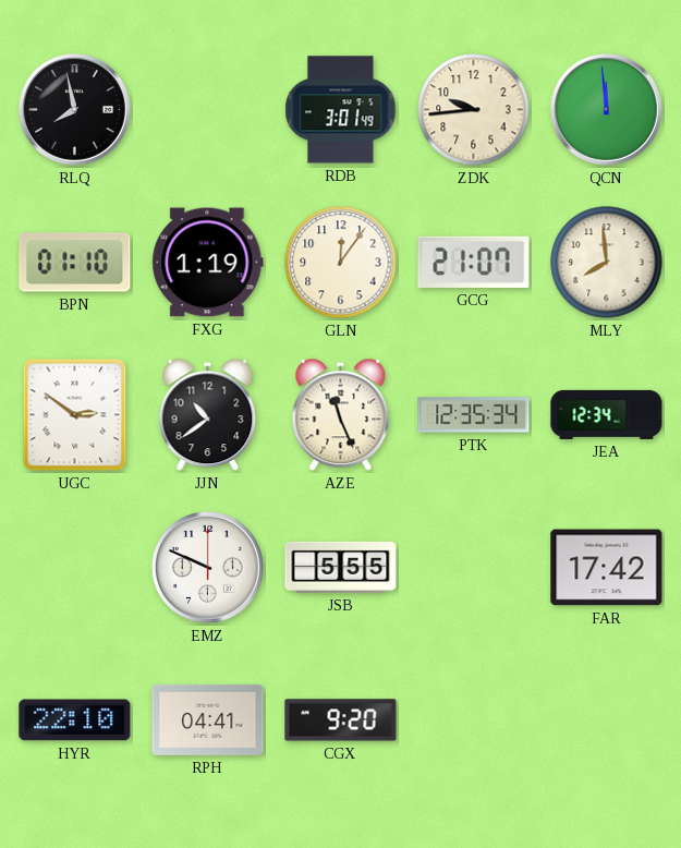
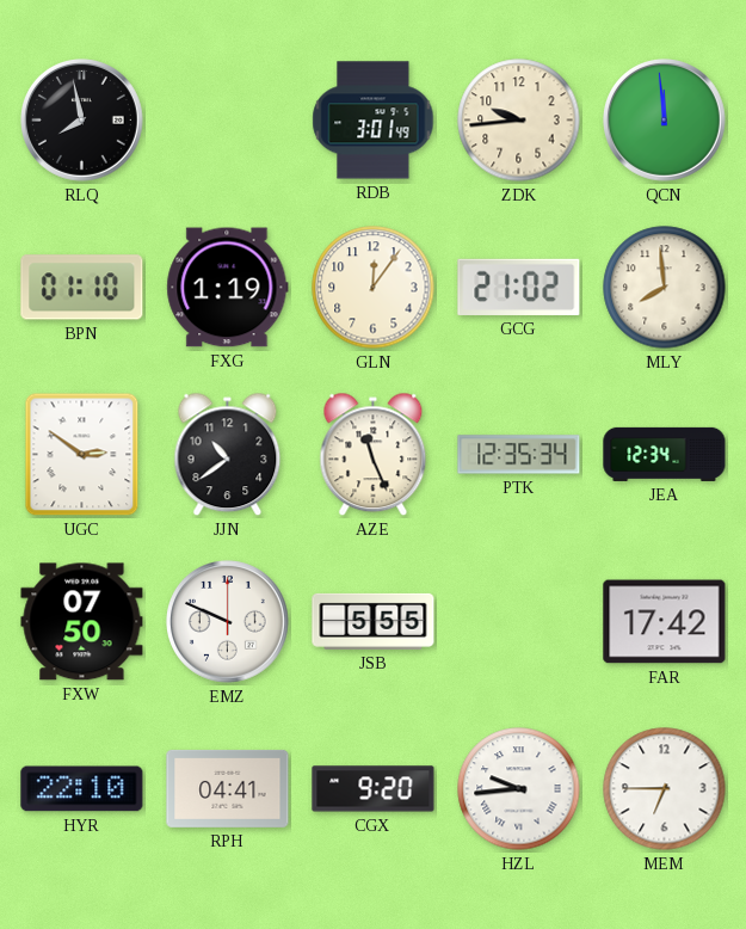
GCG: 21:07 -> 21:02 (519, 287)
FXW: none -> 07:50 (82, 622)
HZL: none -> 9:44 (519, 789)
MEM: none -> 6:45 (665, 789)
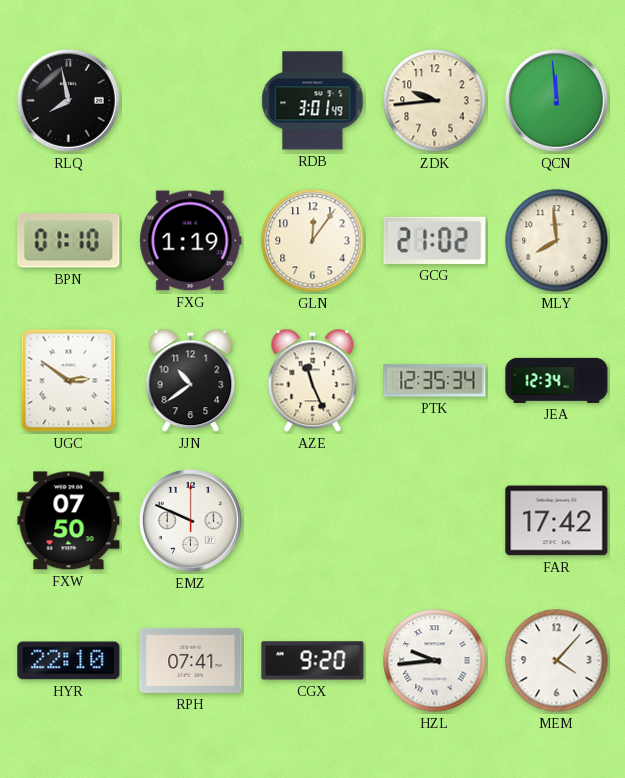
JSB: 5:55 -> none (374, 621)
RPH: 04:41 -> 07:41 (191, 660)
MEM: 6:45 -> 4:07 (557, 661)
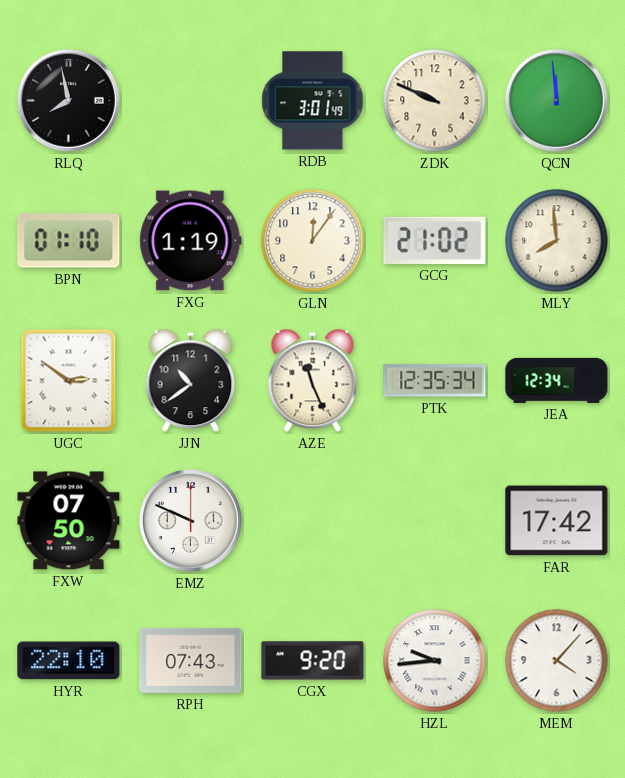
ZDK: 9:44 -> 9:49 (435, 101)
RPH: 07:41 -> 07:43 (191, 660)
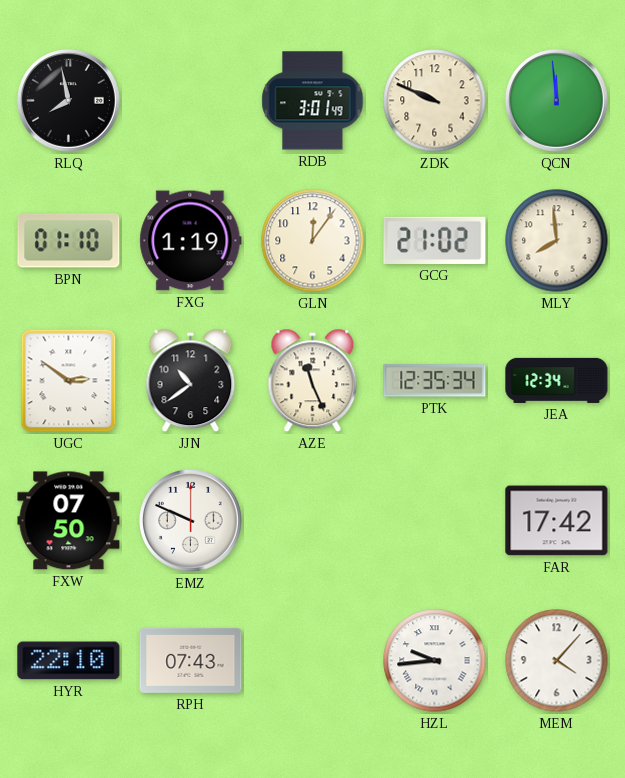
CGX: 9:20 -> none (313, 661)
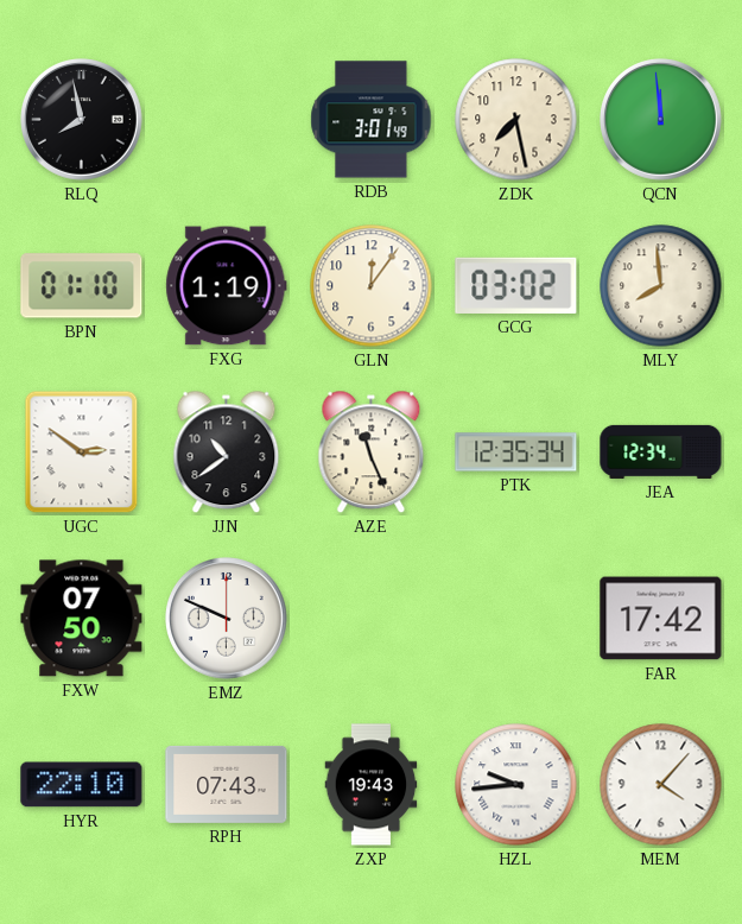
ZDK: 9:49 -> 7:28 (516, 120)
GCG: 21:02 -> 03:02 (516, 285)
ZXP: none -> 19:43 (372, 785)
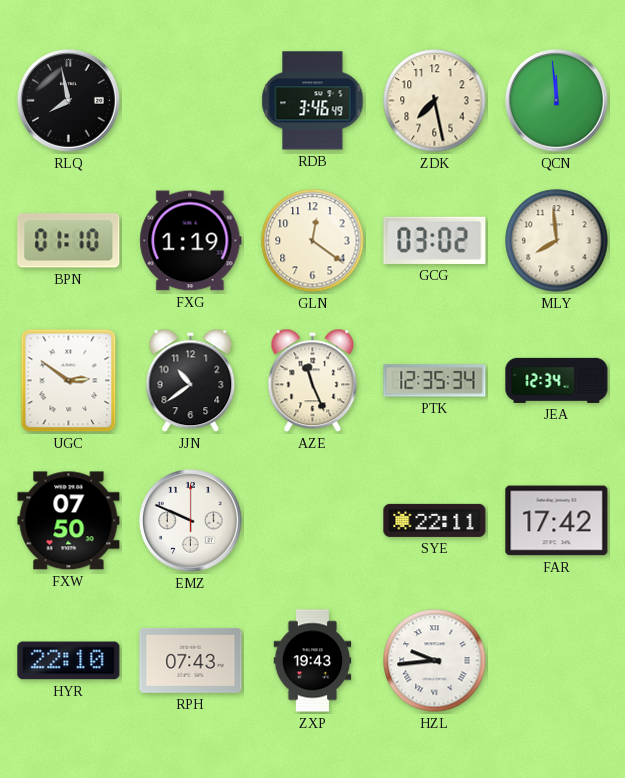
RDB: 3:01 -> 3:46 (313, 101)
GLN: 12:06 -> 12:21 (313, 241)
SYE: none -> 22:11 (435, 520)
MEM: 4:07 -> none (661, 785)
